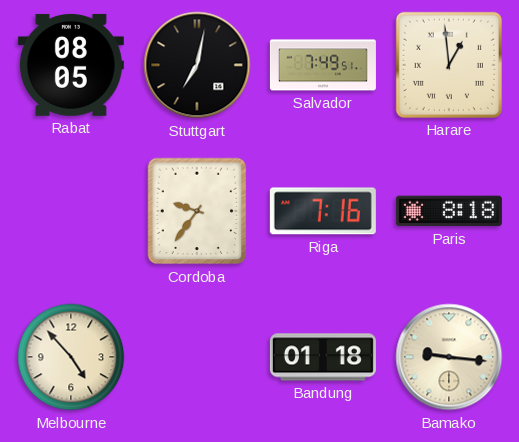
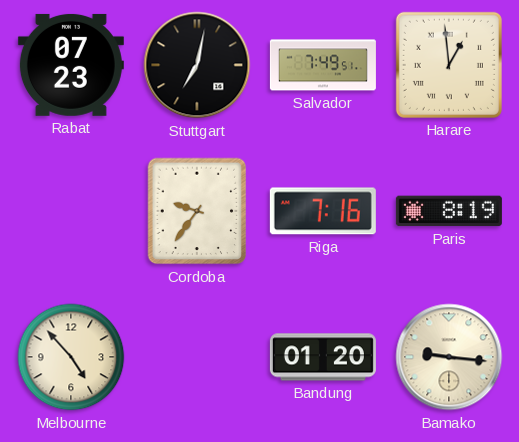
Rabat: 08:05 -> 07:23 (71, 65)
Paris: 8:18 -> 8:19 (449, 211)
Bandung: 01:18 -> 01:20 (323, 357)
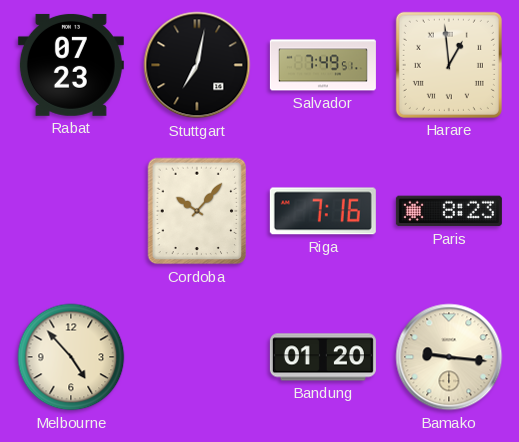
Cordoba: 9:36 -> 10:07 (197, 211)
Paris: 8:19 -> 8:23 (449, 211)
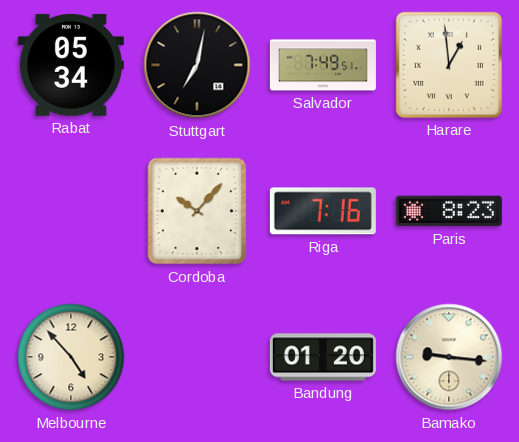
Rabat: 07:23 -> 05:34 (71, 65)
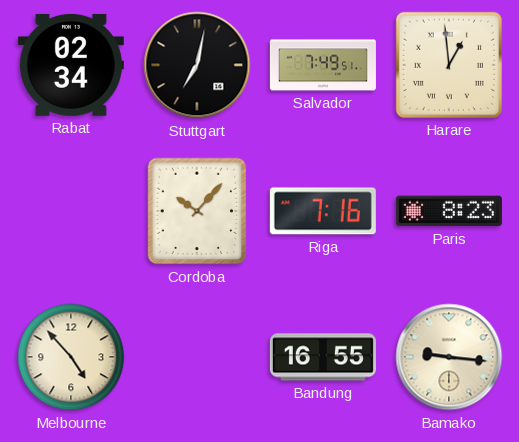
Rabat: 05:34 -> 02:34 (71, 65)
Bandung: 01:20 -> 16:55 (323, 357)
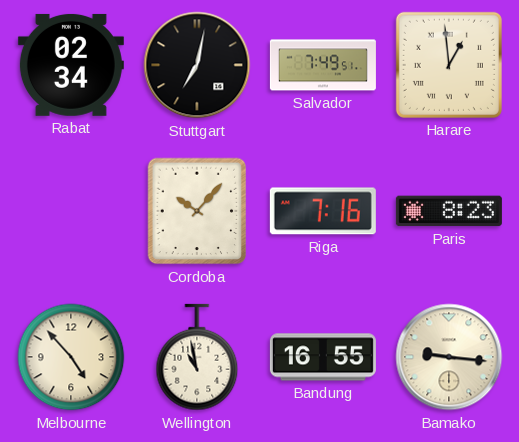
Wellington: none -> 10:58 (197, 357)
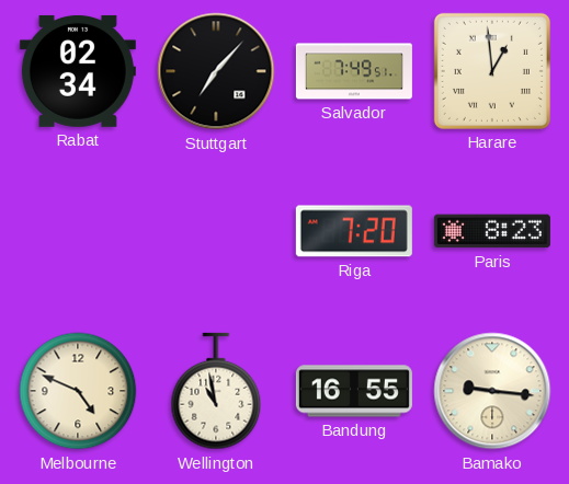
Stuttgart: 7:02 -> 7:07 (216, 71)
Cordoba: 10:07 -> none (197, 211)
Riga: 7:16 -> 7:20 (354, 231)
Melbourne: 4:53 -> 4:49 (78, 391)
